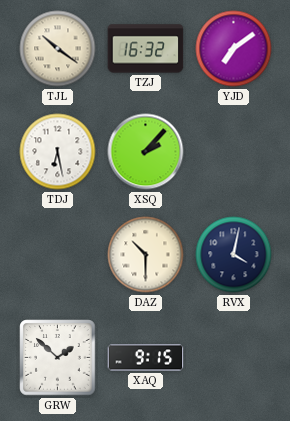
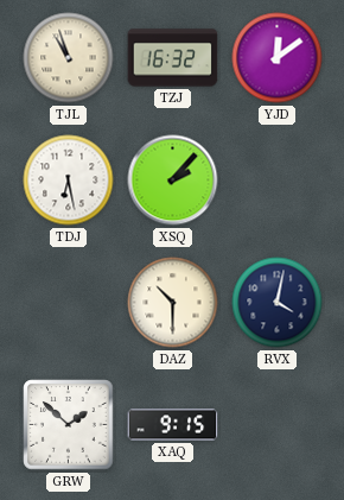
TJL: 10:21 -> 10:57 (69, 58)
YJD: 7:09 -> 12:09 (278, 58)
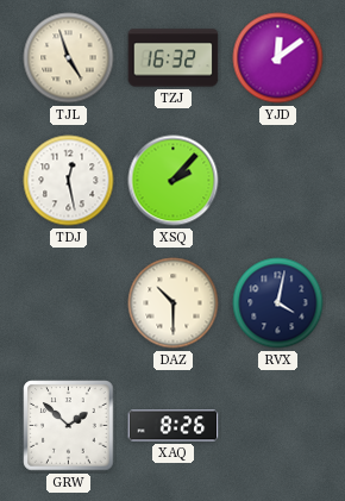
TJL: 10:57 -> 4:57 (69, 58)
TDJ: 6:28 -> 12:28 (69, 181)
XAQ: 9:15 -> 8:26 (174, 426)
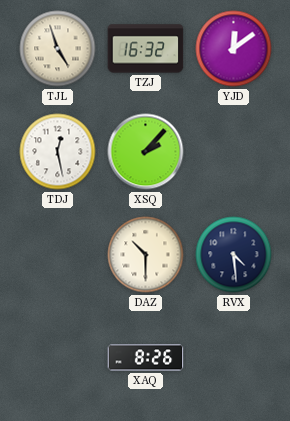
RVX: 4:02 -> 4:29 (234, 255)
GRW: 1:52 -> none (69, 426)
